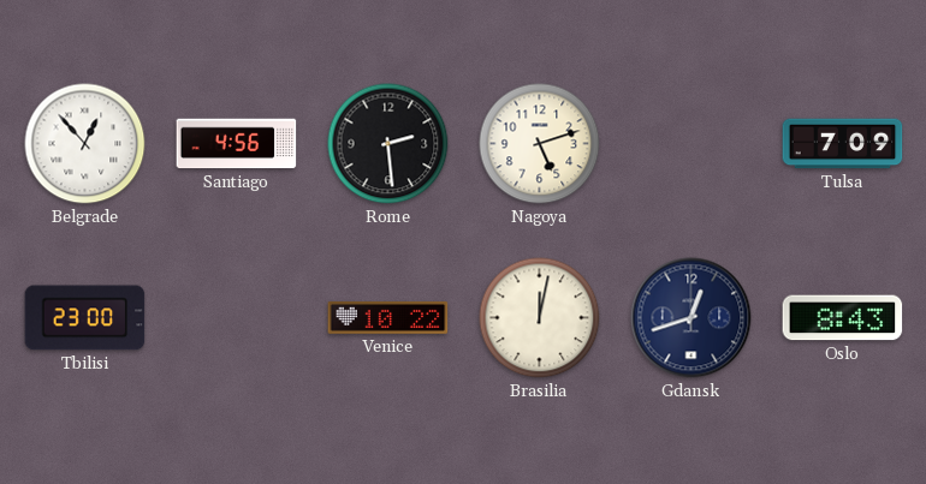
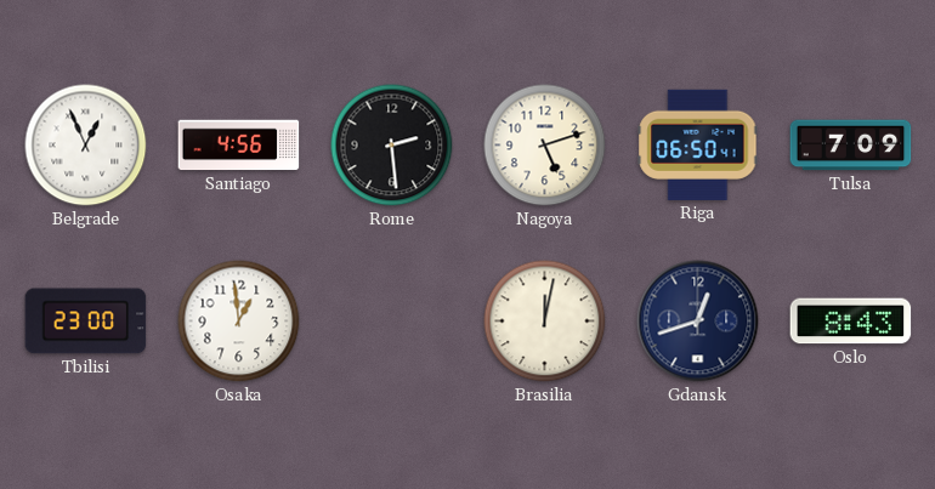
Belgrade: 12:53 -> 12:56 (86, 146)
Riga: none -> 06:50 (698, 144)
Osaka: none -> 12:59 (239, 322)
Venice: 10:22 -> none (388, 317)
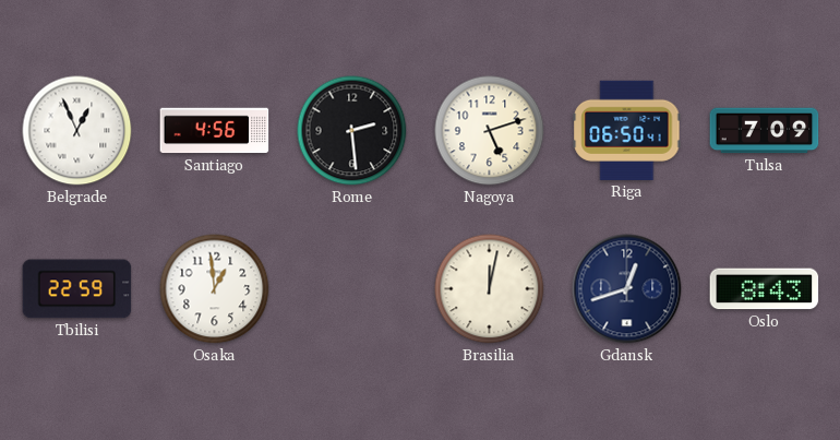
Tbilisi: 23:00 -> 22:59 (77, 289)
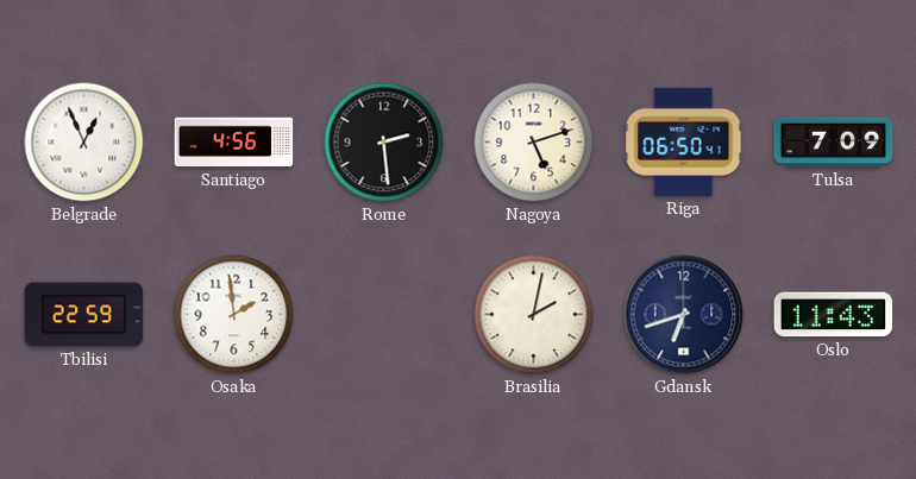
Osaka: 12:59 -> 1:59 (234, 315)
Brasilia: 12:02 -> 2:02 (534, 315)
Gdansk: 12:42 -> 6:42 (684, 315)
Oslo: 8:43 -> 11:43 (834, 315)
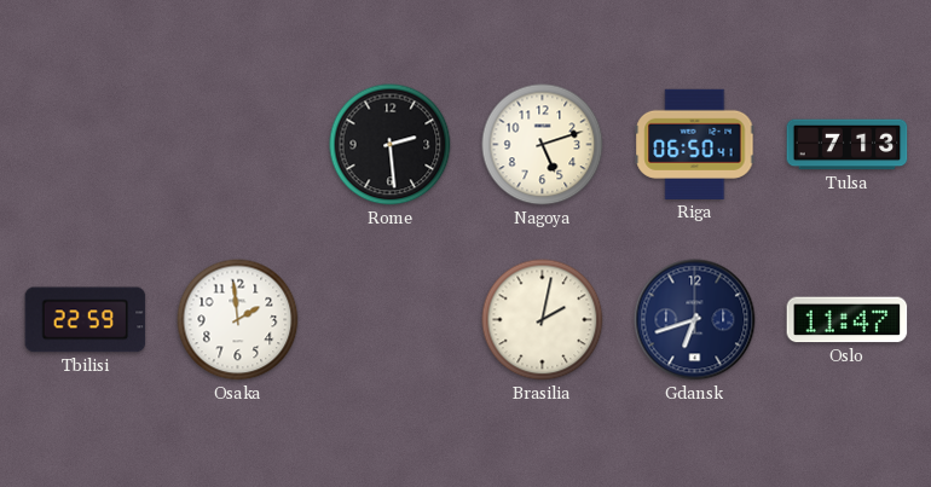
Belgrade: 12:56 -> none (84, 143)
Santiago: 4:56 -> none (234, 143)
Tulsa: 7:09 -> 7:13 (848, 145)
Oslo: 11:43 -> 11:47 (848, 320)
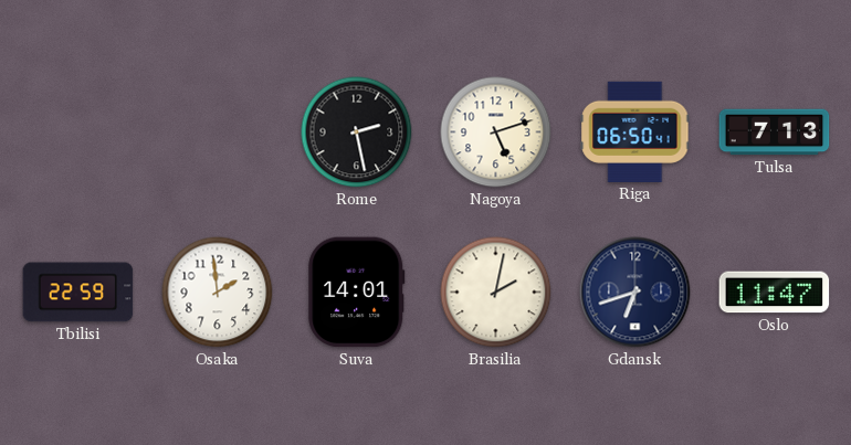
Rome: 2:29 -> 2:28 (357, 133)
Suva: none -> 14:01 (357, 293)
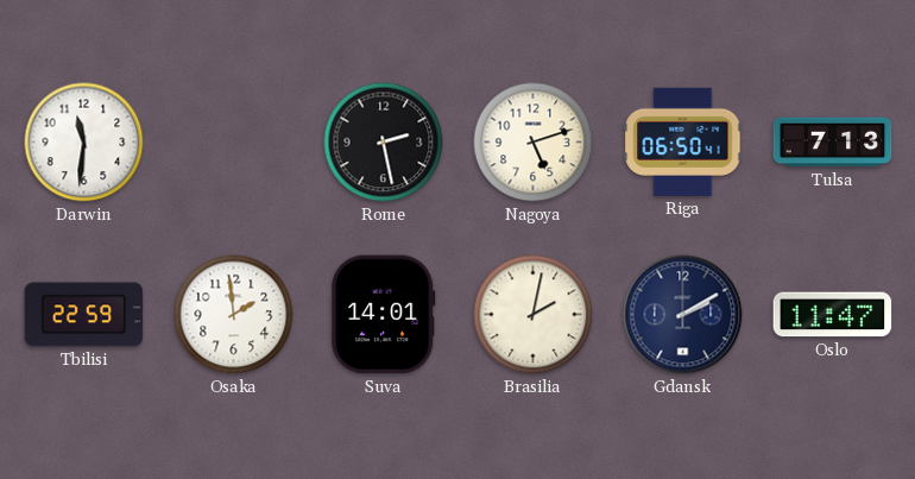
Darwin: none -> 11:31 (84, 143)
Gdansk: 6:42 -> 2:10 (683, 315)
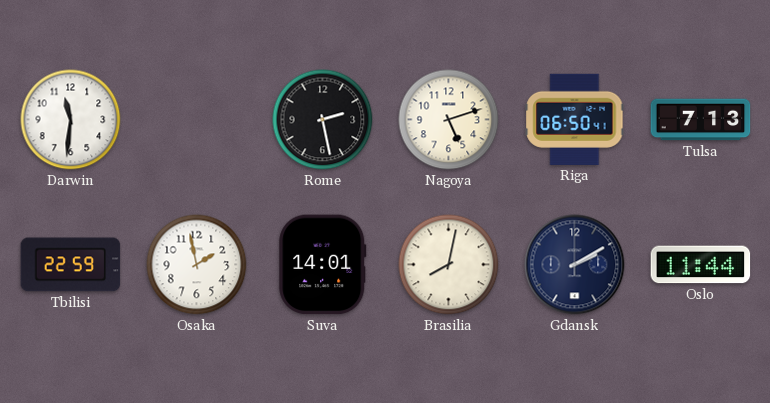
Osaka: 1:59 -> 1:58 (197, 265)
Brasilia: 2:02 -> 8:02 (449, 265)
Oslo: 11:47 -> 11:44 (701, 265)
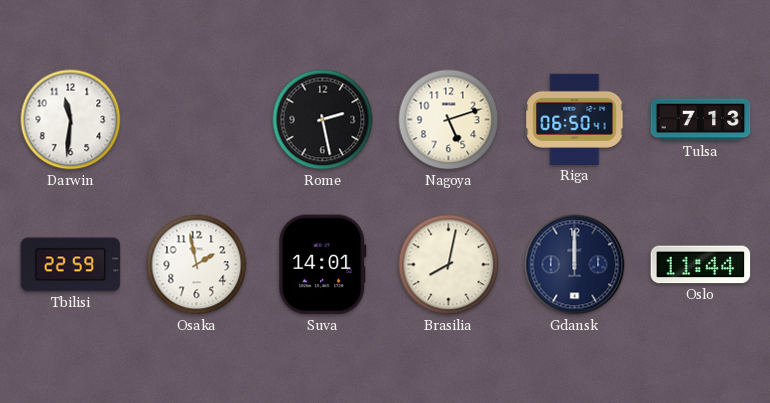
Gdansk: 2:10 -> 12:00 (575, 265)
